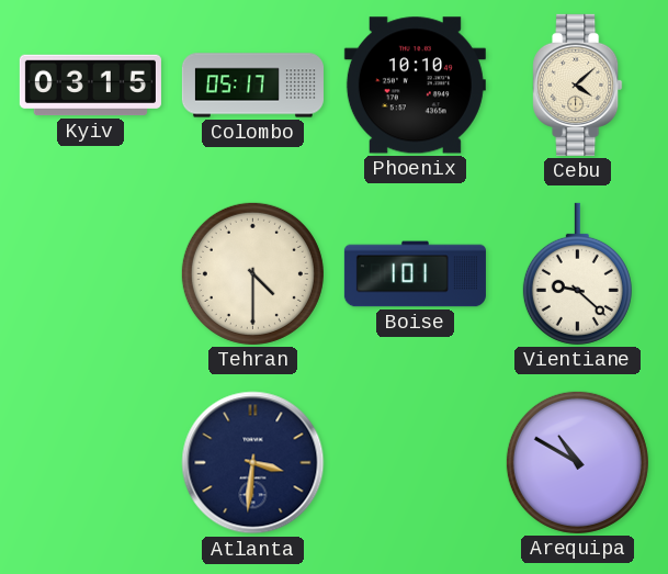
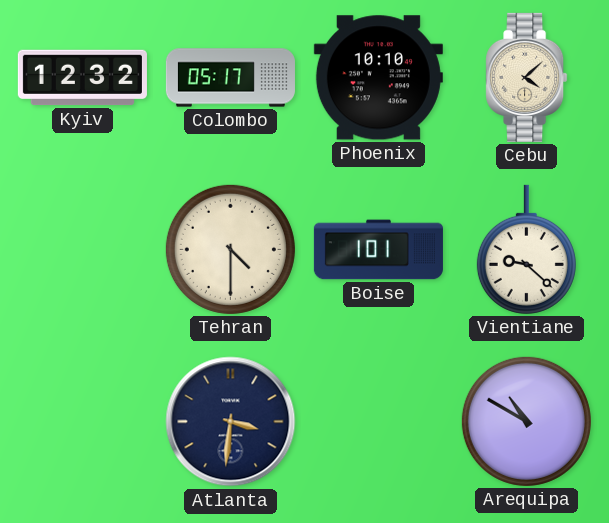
Kyiv: 03:15 -> 12:32 (82, 78)
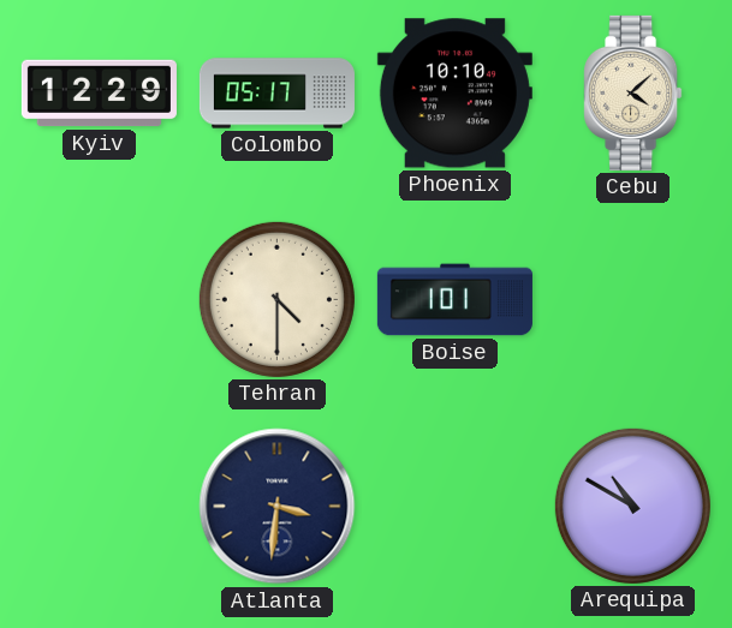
Kyiv: 12:32 -> 12:29 (99, 94)
Vientiane: 9:22 -> none (526, 249)
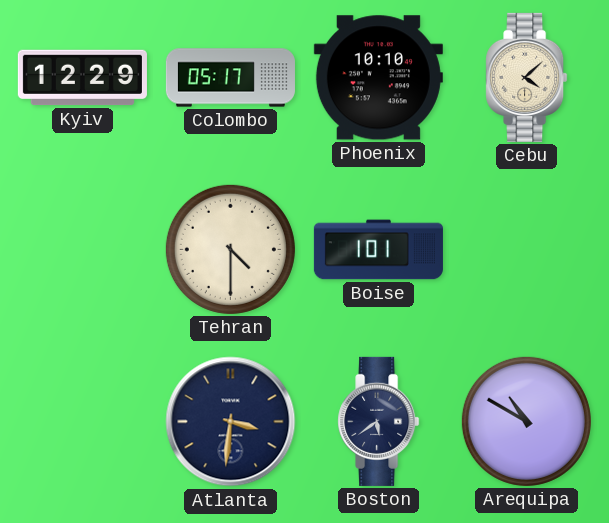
Boston: none -> 5:39 (379, 421)
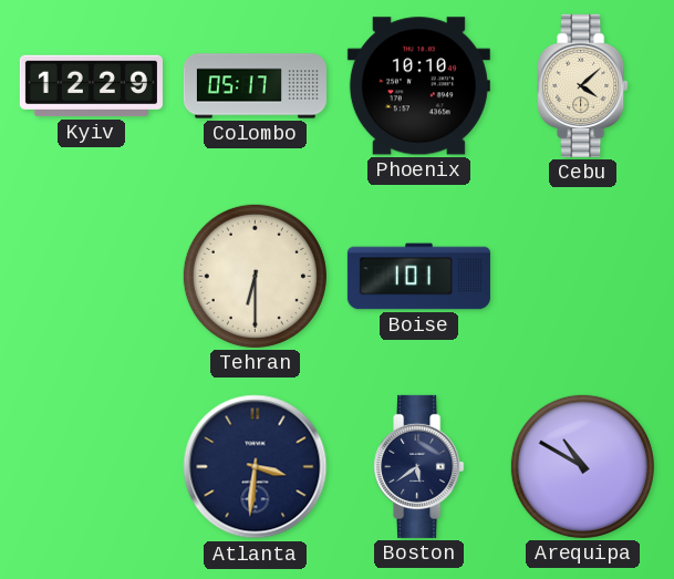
Tehran: 4:30 -> 6:30 (255, 276)
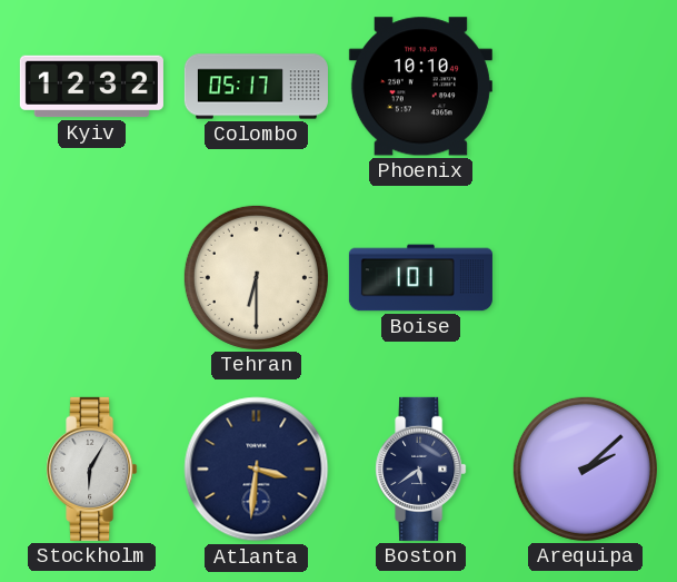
Kyiv: 12:29 -> 12:32 (91, 87)
Cebu: 4:08 -> none (583, 85)
Stockholm: none -> 6:05 (92, 468)
Arequipa: 10:50 -> 2:08 (585, 468)
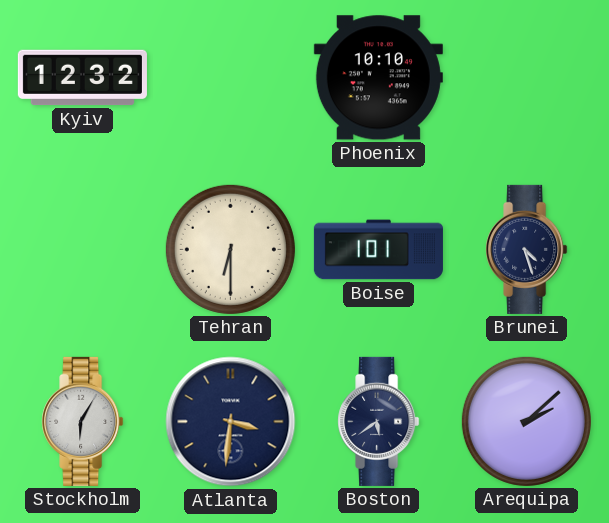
Colombo: 05:17 -> none (256, 87)
Brunei: none -> 4:27 (527, 249)
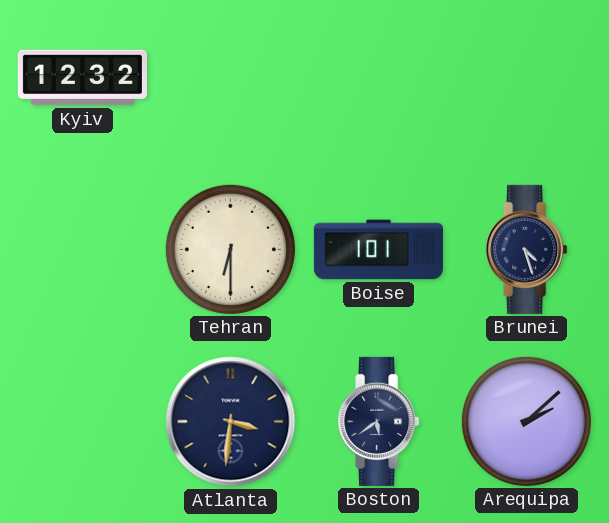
Phoenix: 10:10 -> none (378, 78)
Stockholm: 6:05 -> none (83, 421)
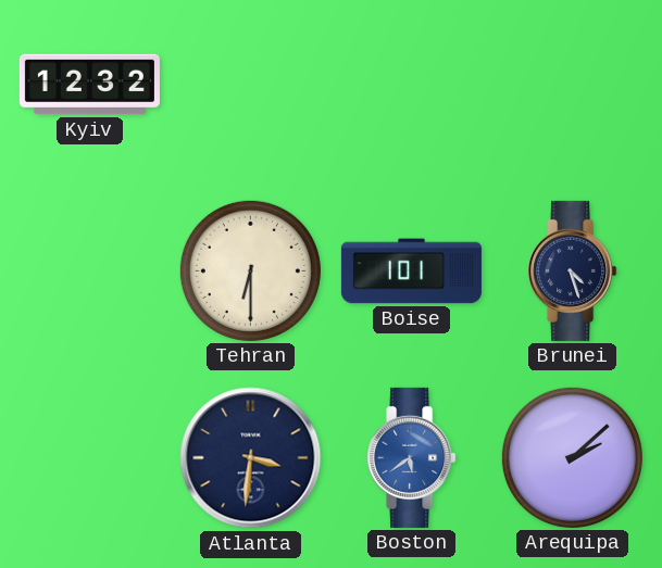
Boston dial: navy -> blue (412, 457)
